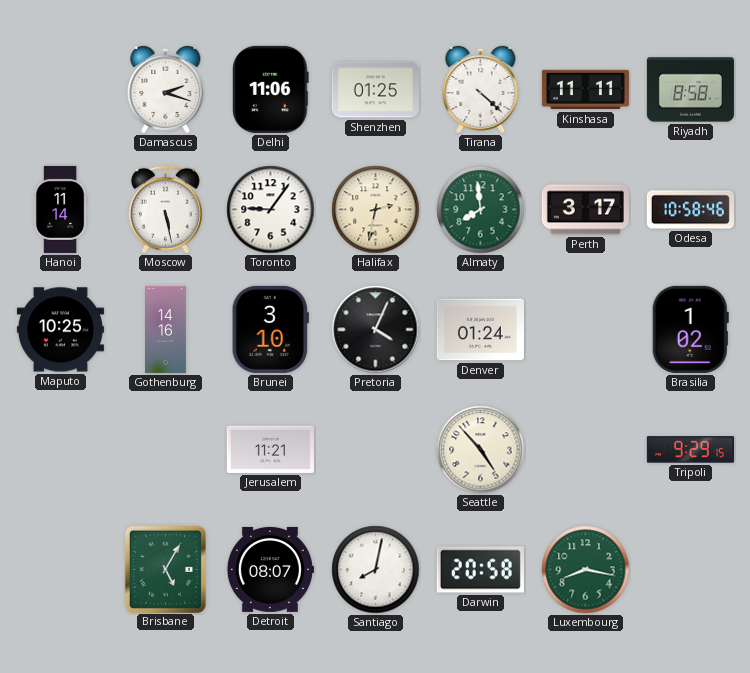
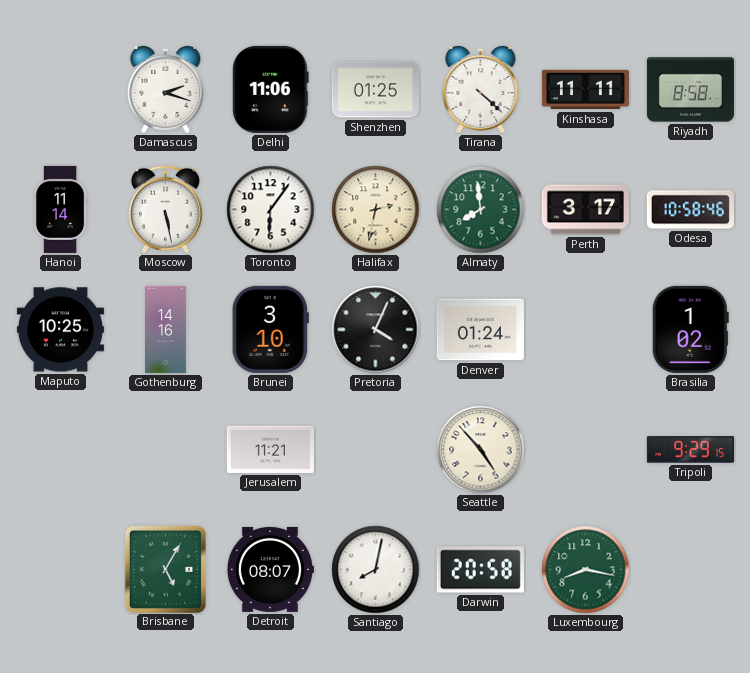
Toronto: 9:06 -> 6:06 (271, 210)
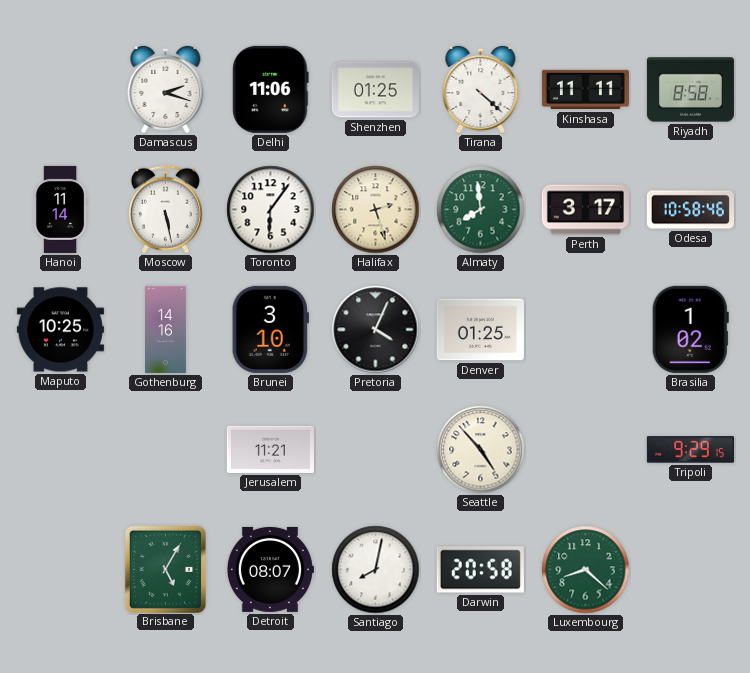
Halifax: 2:32 -> 2:27 (376, 210)
Denver: 01:24 -> 01:25 (480, 330)
Luxembourg: 8:17 -> 8:22 (586, 570)
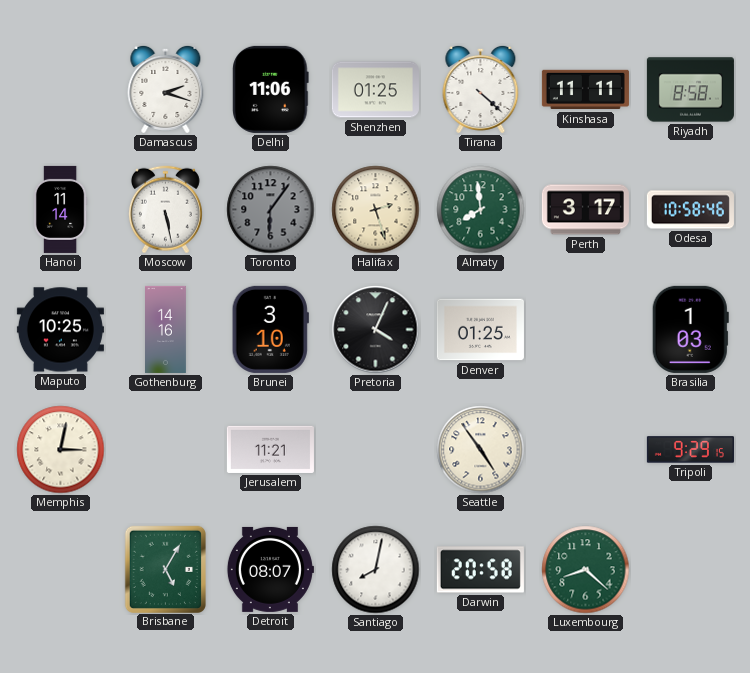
Toronto dial: white -> grey (271, 210)
Brasilia: 1:02 -> 1:03 (690, 329)
Memphis: none -> 3:02 (61, 450)
Seattle: 4:53 -> 4:54 (481, 450)
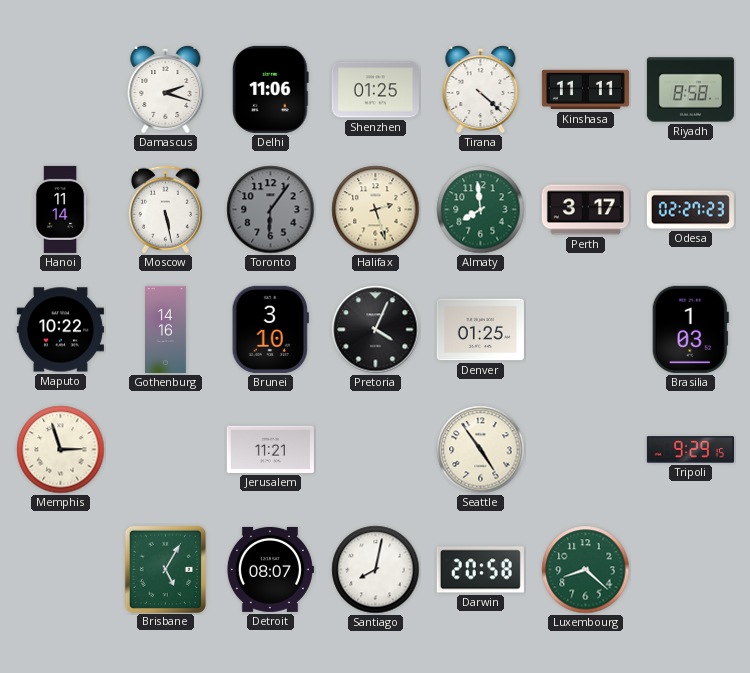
Odesa: 10:58 -> 02:27 (690, 210)
Maputo: 10:25 -> 10:22 (60, 330)
Memphis: 3:02 -> 2:57 (61, 450)
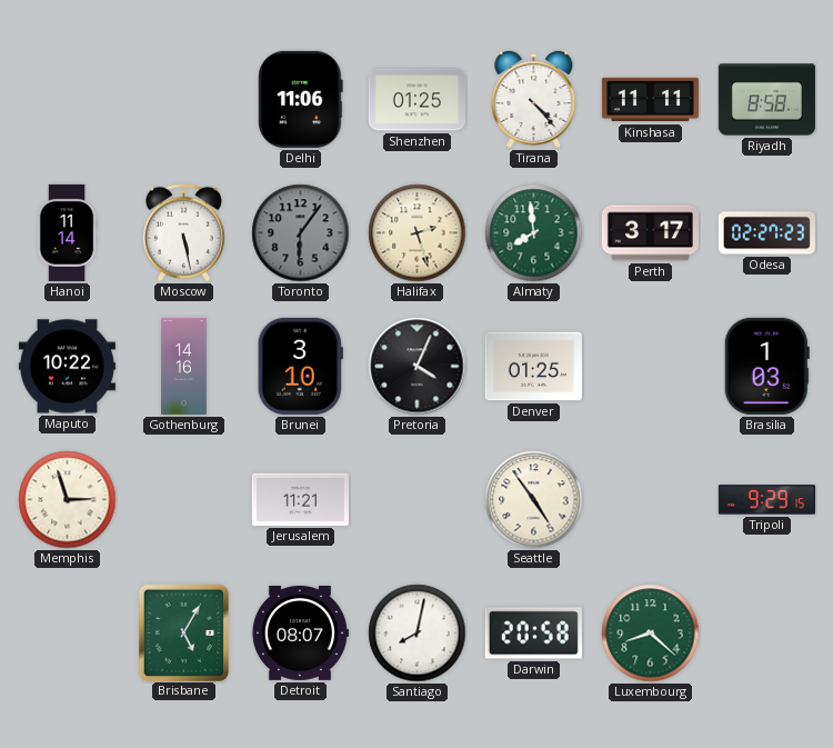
Damascus: 2:18 -> none (166, 89)
Tirana: 4:22 -> 4:23 (534, 99)
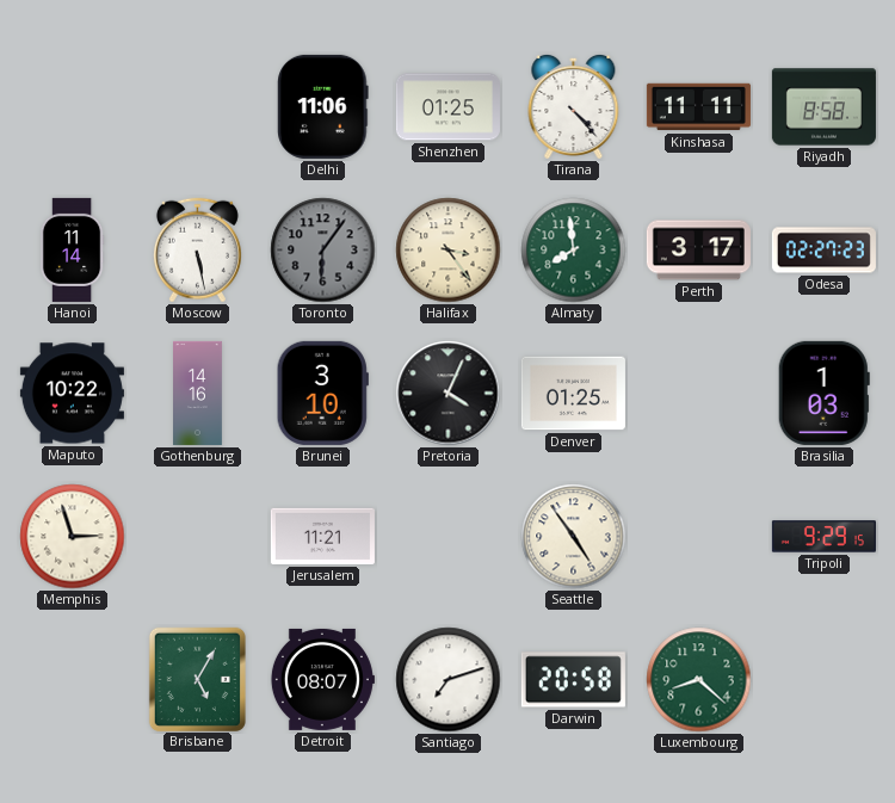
Halifax: 2:27 -> 3:24 (449, 251)
Santiago: 8:02 -> 7:12 (449, 680)
